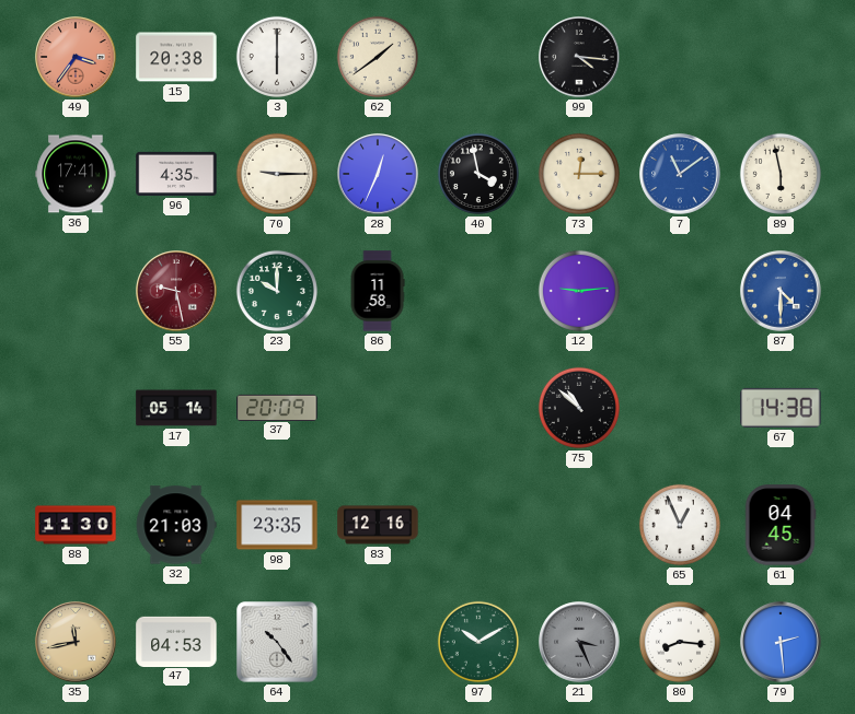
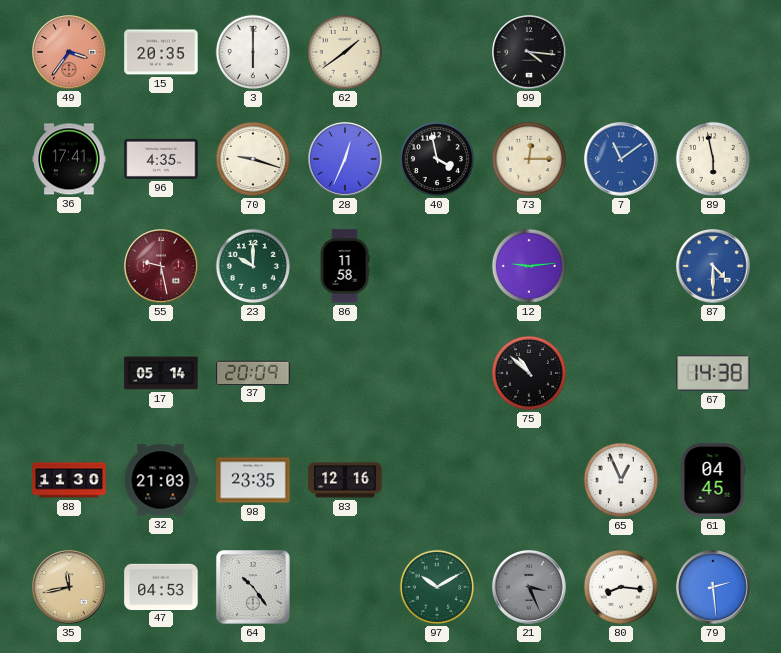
15: 20:38 -> 20:35 (161, 52)
70: 9:15 -> 9:18 (253, 159)
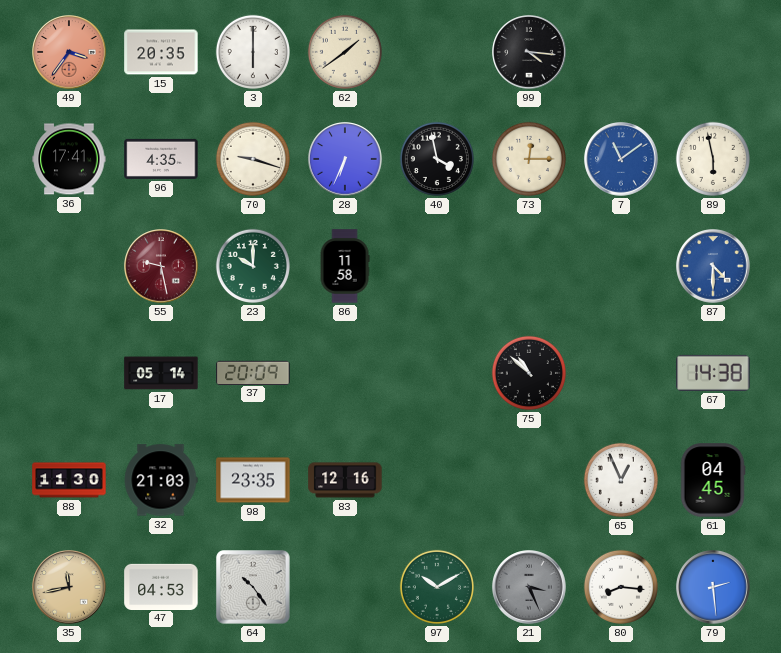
28: 12:34 -> 6:34 (345, 159)
12: 9:14 -> none (529, 266)
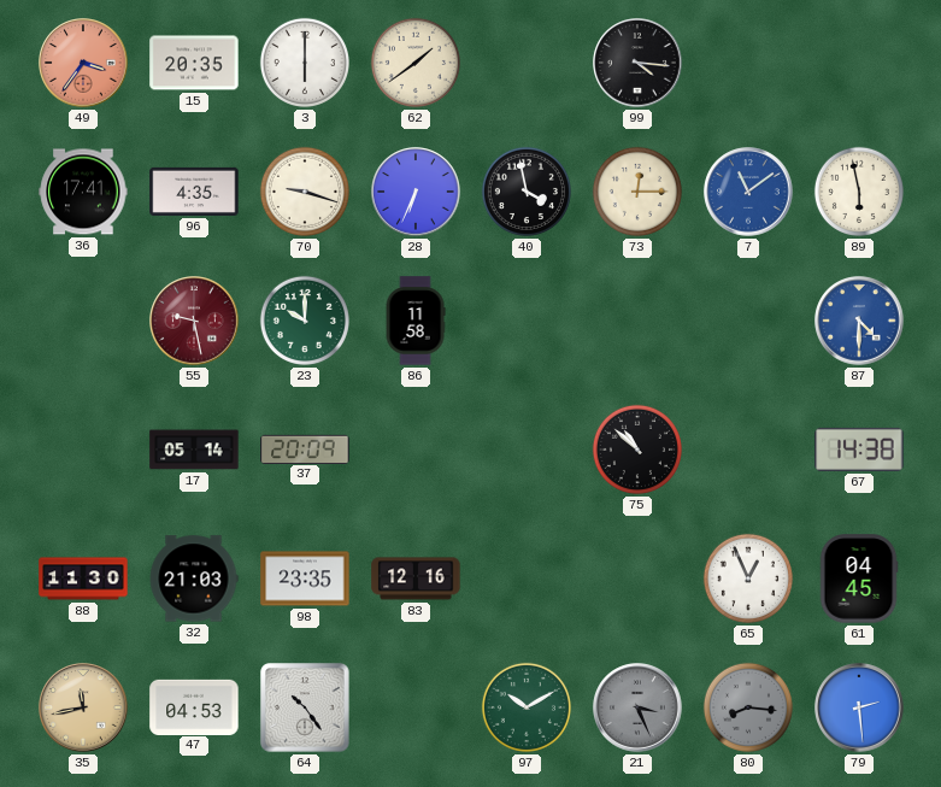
80 dial: white -> grey (748, 707)
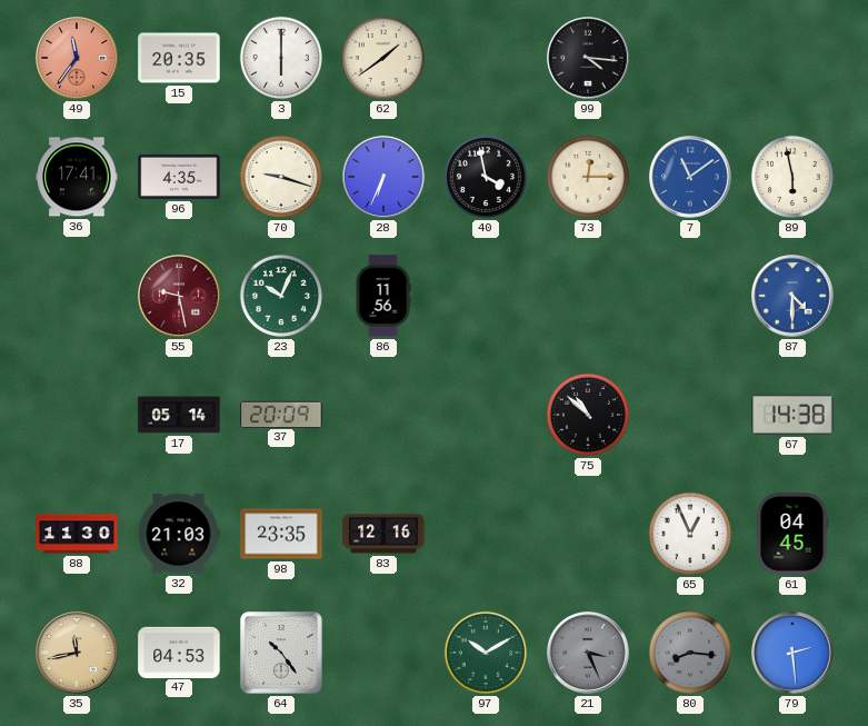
49: 3:36 -> 11:36 (77, 58)
23: 10:00 -> 10:04 (281, 296)
86: 11:58 -> 11:56 (383, 296)
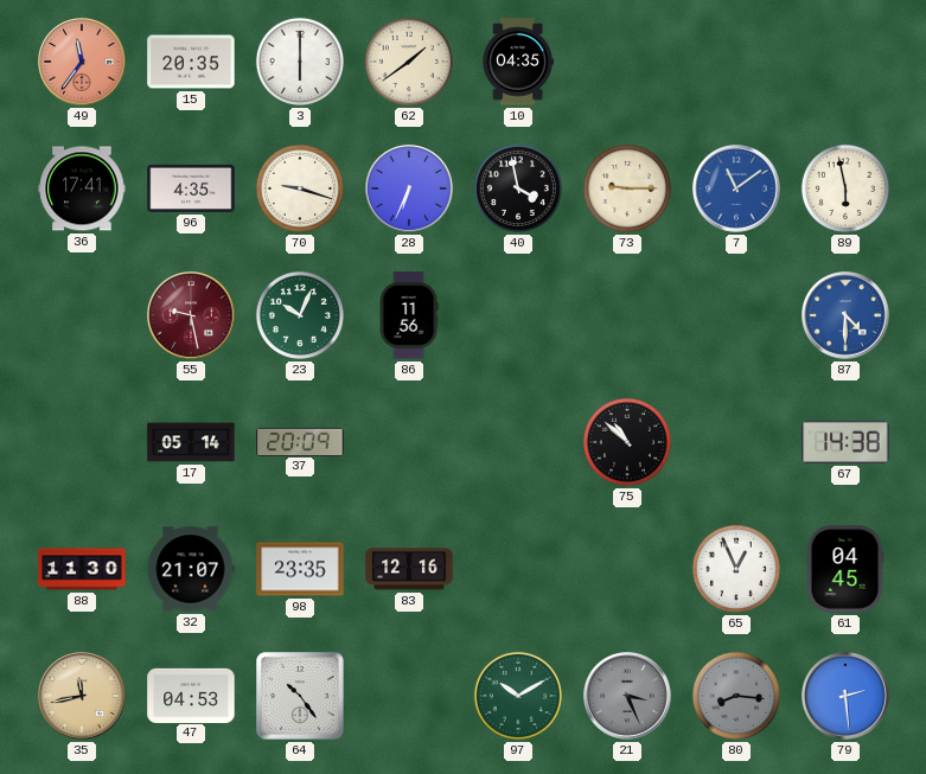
10: none -> 04:35 (518, 62)
99: 4:16 -> none (588, 58)
73: 12:15 -> 9:15 (627, 188)
32: 21:03 -> 21:07 (191, 569)
